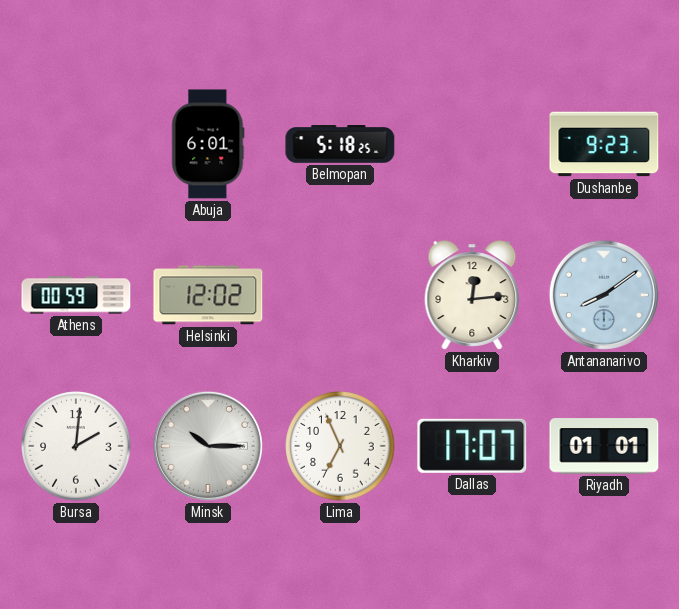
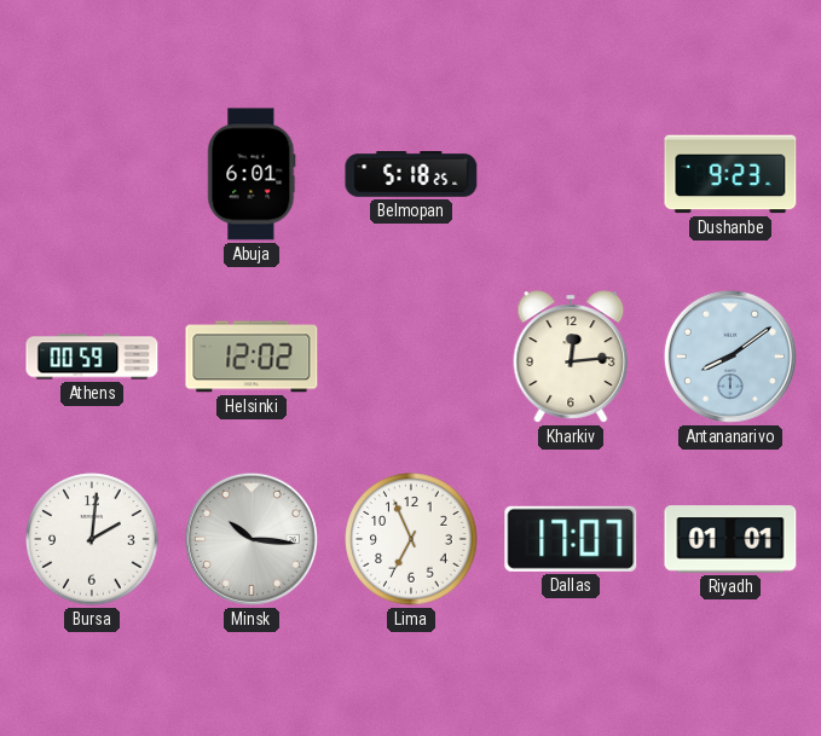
Minsk: 10:15 -> 10:16 (251, 539)
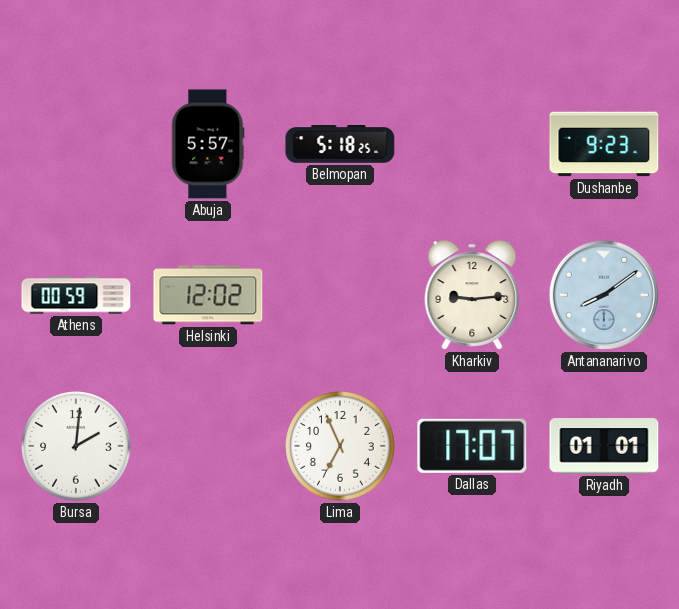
Abuja: 6:01 -> 5:57 (208, 144)
Kharkiv: 12:14 -> 9:14 (472, 295)
Minsk: 10:16 -> none (251, 539)
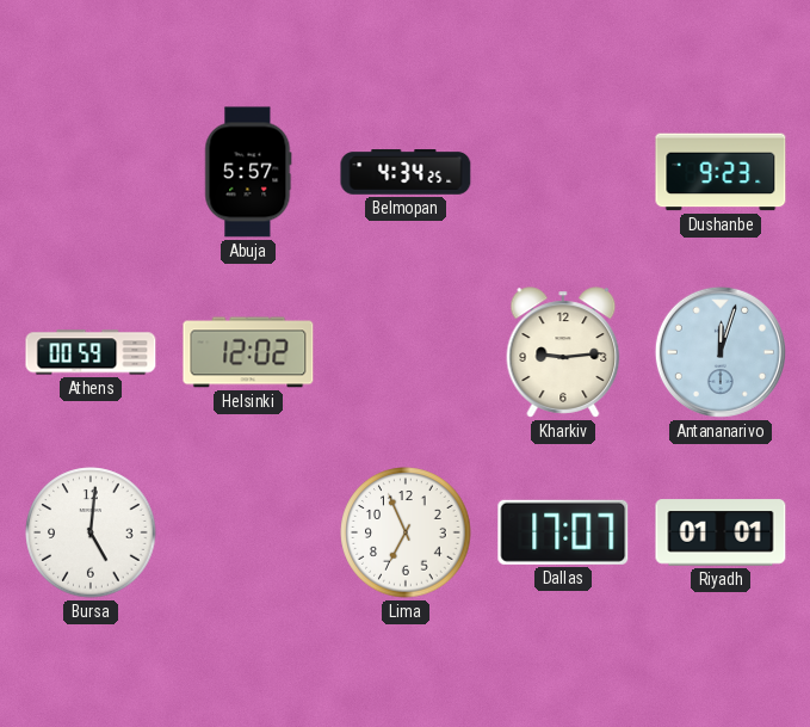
Belmopan: 5:18 -> 4:34 (406, 172)
Antananarivo: 8:09 -> 12:03 (721, 352)
Bursa: 2:01 -> 5:01 (91, 532)
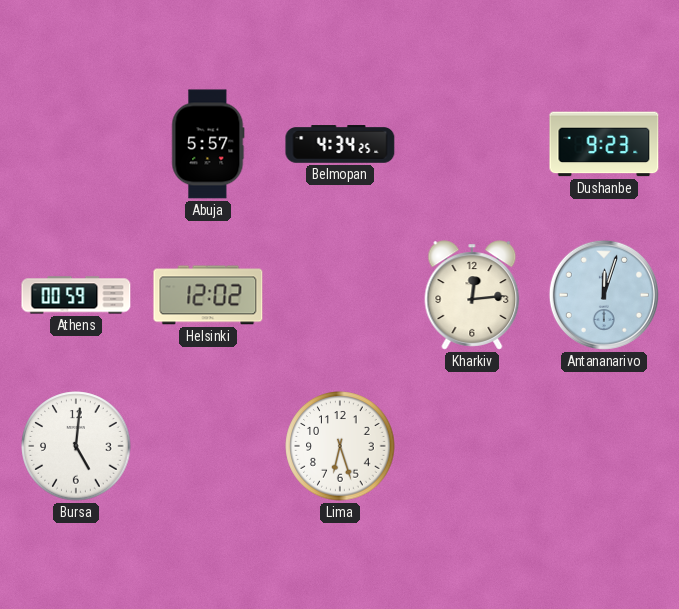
Kharkiv: 9:14 -> 12:14 (472, 295)
Lima: 6:56 -> 6:27 (340, 446)
Dallas: 17:07 -> none (563, 532)
Riyadh: 01:01 -> none (721, 532)
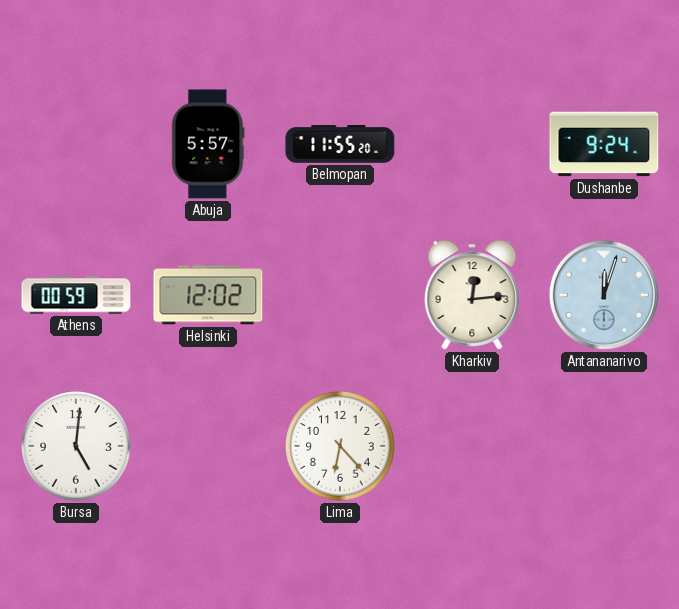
Belmopan: 4:34 -> 11:55 (340, 144)
Dushanbe: 9:23 -> 9:24 (604, 144)
Lima: 6:27 -> 6:23 (340, 446)
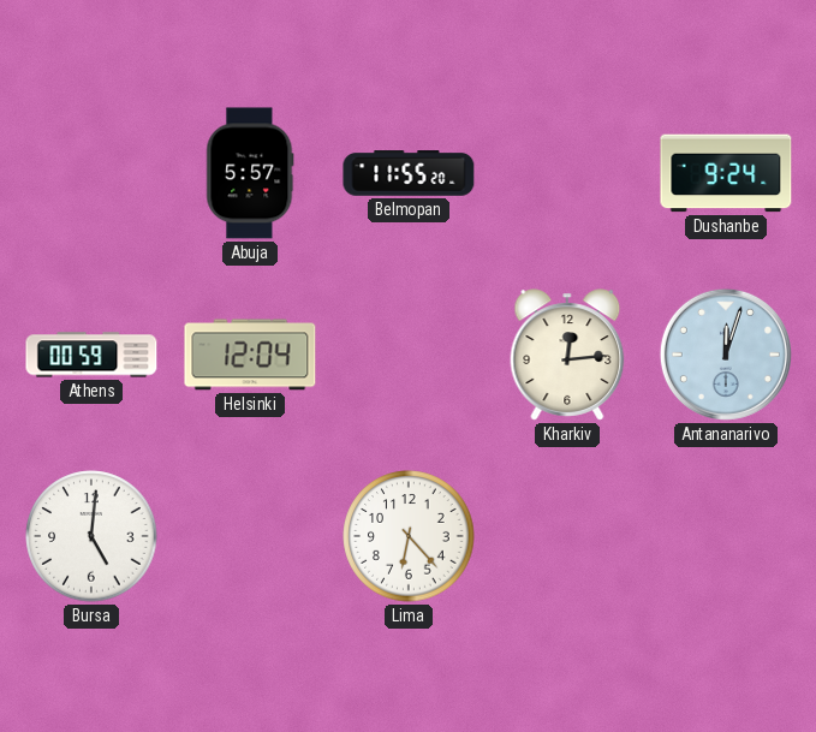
Helsinki: 12:02 -> 12:04 (250, 355)
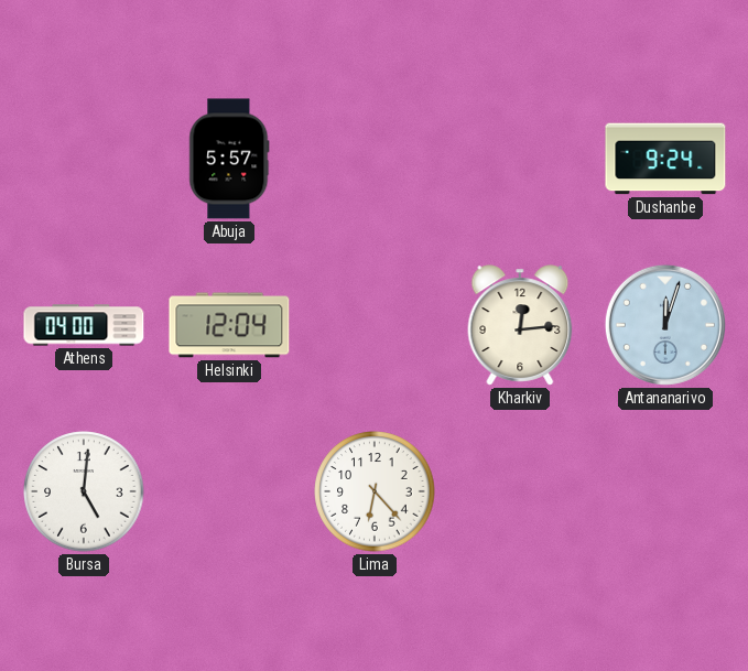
Belmopan: 11:55 -> none (409, 173)
Athens: 00:59 -> 04:00 (84, 325)
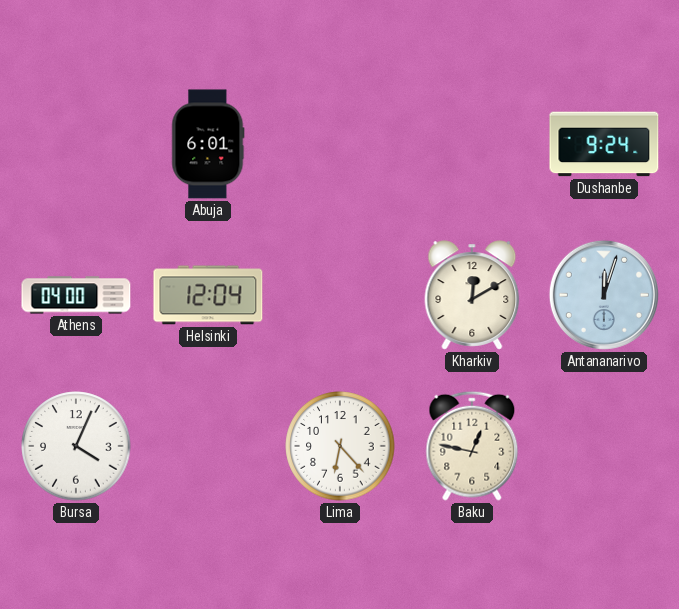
Abuja: 5:57 -> 6:01 (208, 144)
Kharkiv: 12:14 -> 12:10 (472, 295)
Bursa: 5:01 -> 4:04 (76, 446)
Baku: none -> 12:47 (472, 446)
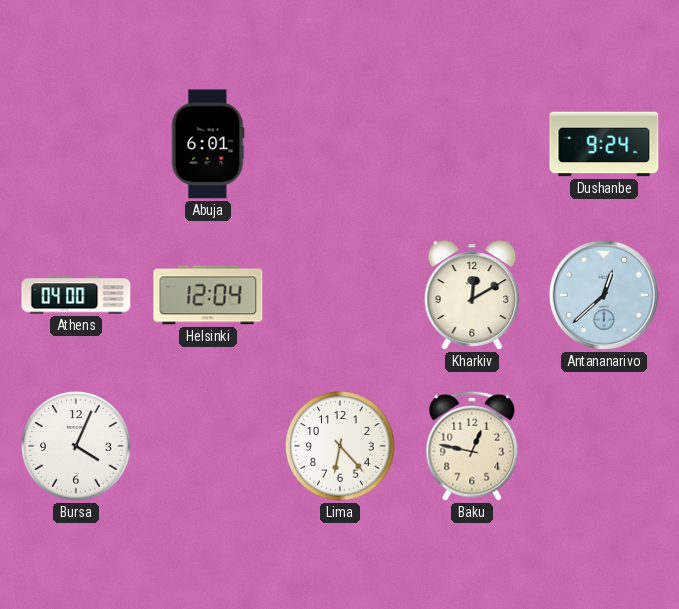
Antananarivo: 12:03 -> 12:38 (604, 295)
